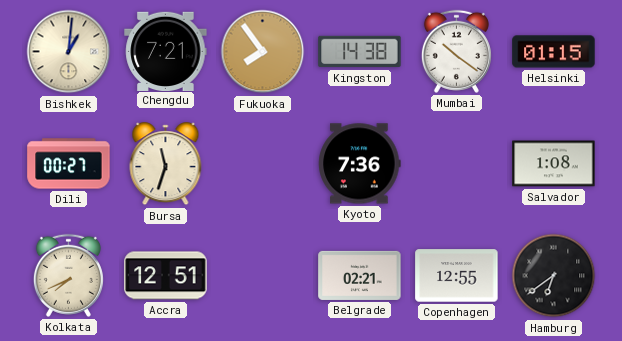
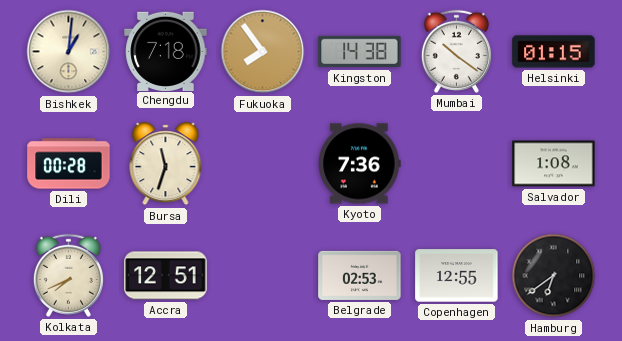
Chengdu: 7:21 -> 7:18 (166, 51)
Dili: 00:27 -> 00:28 (69, 164)
Belgrade: 02:21 -> 02:53 (360, 275)
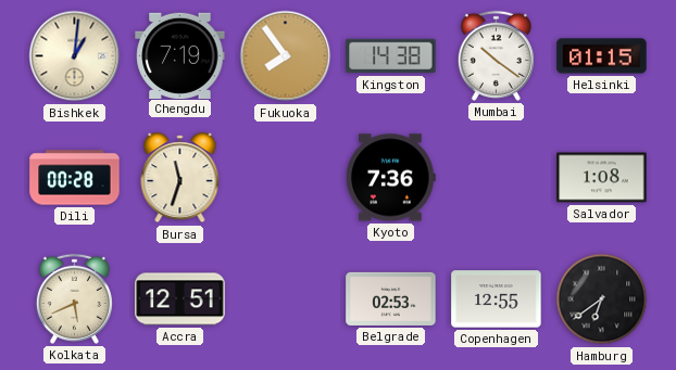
Chengdu: 7:18 -> 7:19 (180, 55)
Kolkata: 7:41 -> 5:41 (74, 298)
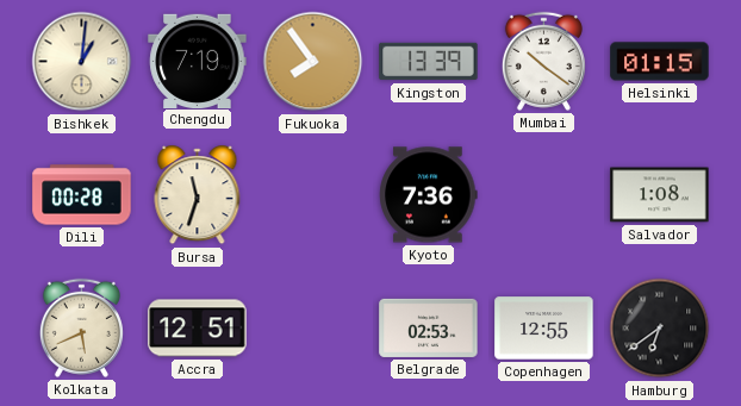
Kingston: 14:38 -> 13:39 (429, 62)
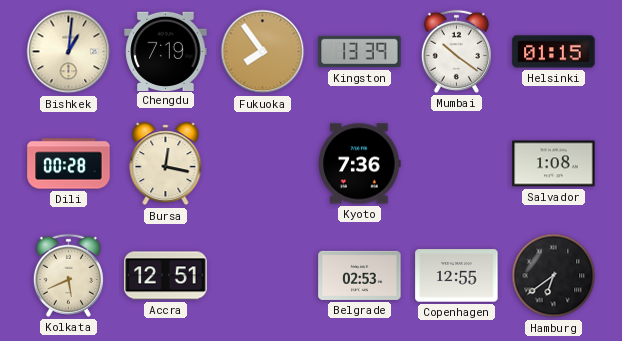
Bursa: 11:33 -> 12:17 (166, 164)
